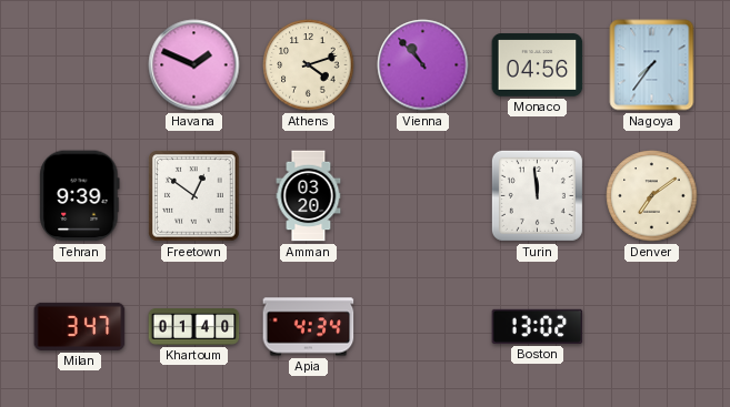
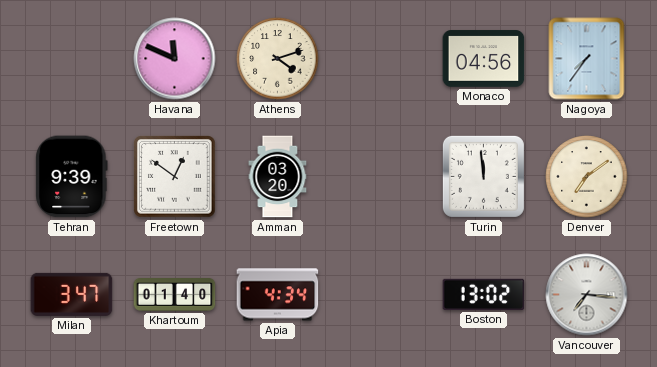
Havana: 1:49 -> 11:49 (175, 59)
Vienna: 10:53 -> none (423, 65)
Vancouver: none -> 7:16 (587, 295)
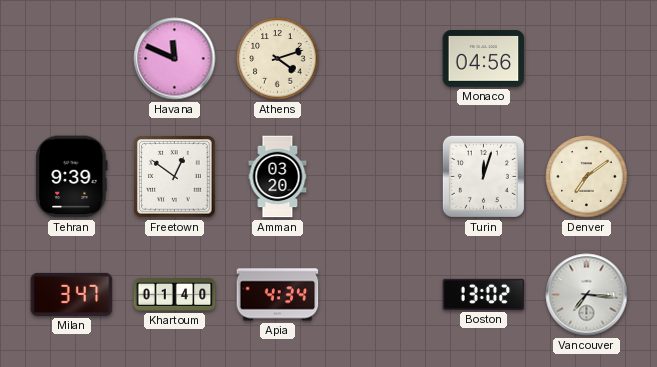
Nagoya: 7:36 -> none (587, 59)
Turin: 11:59 -> 12:03 (483, 176)
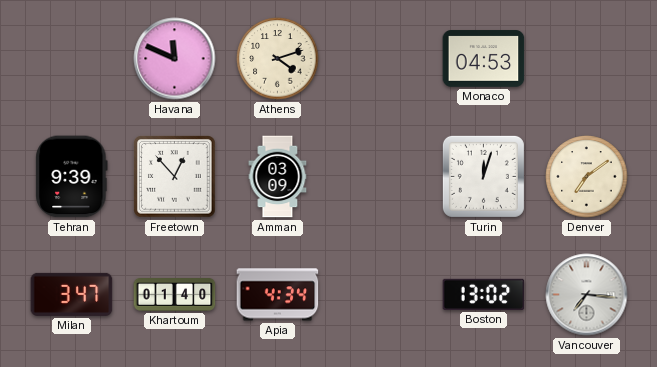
Monaco: 04:56 -> 04:53 (484, 59)
Freetown: 12:51 -> 12:53 (175, 177)
Amman: 03:20 -> 03:09 (278, 177)
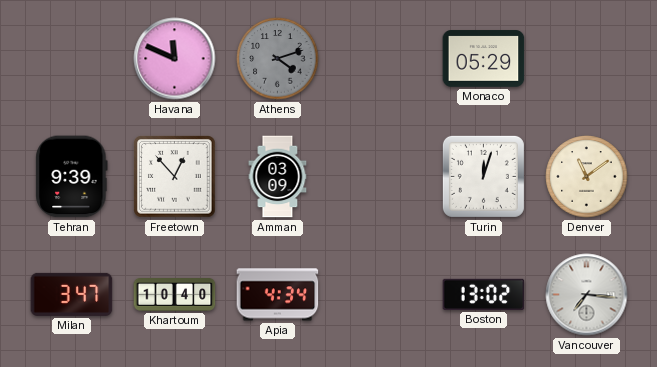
Athens dial: cream -> grey (278, 59)
Monaco: 04:53 -> 05:29 (484, 59)
Denver: 7:09 -> 11:09 (587, 177)
Khartoum: 01:40 -> 10:40 (175, 295)
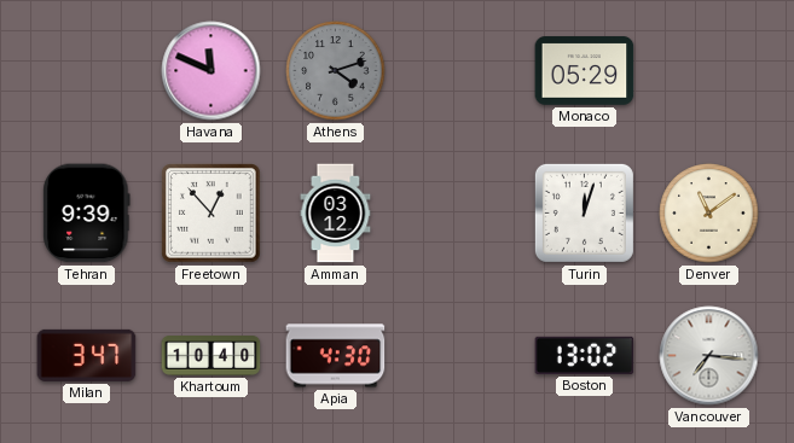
Amman: 03:09 -> 03:12 (336, 214)
Apia: 4:34 -> 4:30 (336, 356)
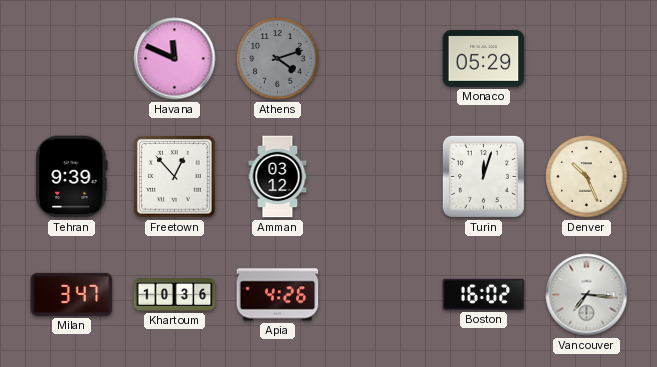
Denver: 11:09 -> 10:26 (587, 177)
Khartoum: 10:40 -> 10:36 (175, 295)
Apia: 4:30 -> 4:26 (278, 295)
Boston: 13:02 -> 16:02 (484, 294)
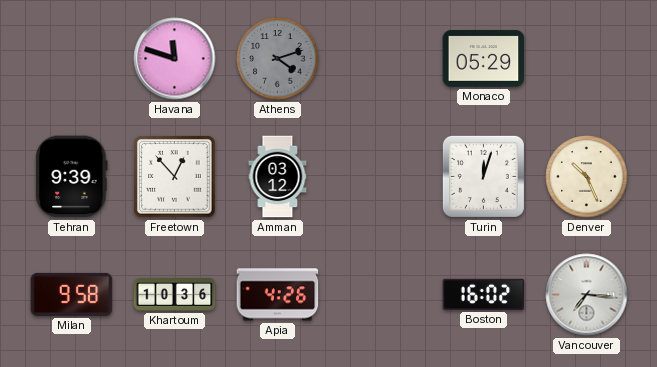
Havana: 11:49 -> 11:48 (175, 59)
Milan: 3:47 -> 9:58 (72, 294)
